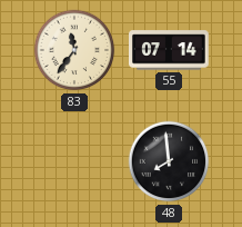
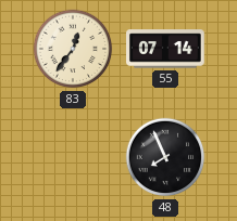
83: 11:36 -> 12:36 (73, 49)
48: 7:59 -> 7:56 (165, 157)
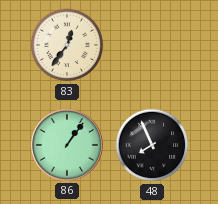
55: 07:14 -> none (165, 49)
86: none -> 1:06 (67, 145)
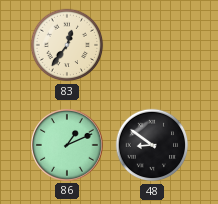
86: 1:06 -> 1:11 (67, 145)
48: 7:56 -> 8:51 (152, 145)
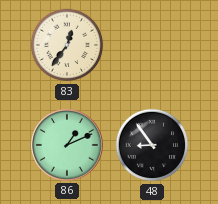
48: 8:51 -> 8:54 (152, 145)
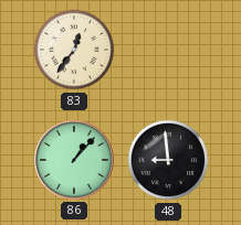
86: 1:11 -> 1:07 (74, 160)
48: 8:54 -> 8:59 (168, 160)
